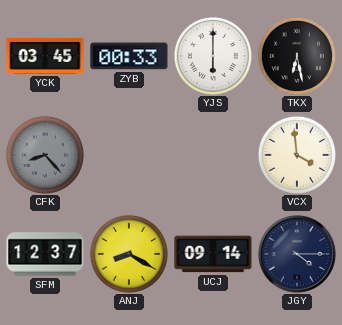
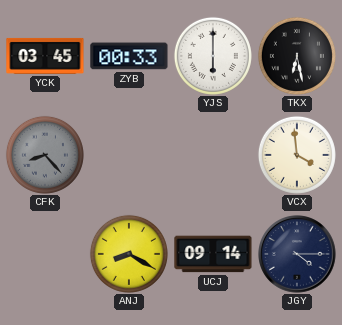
SFM: 12:37 -> none (45, 254)
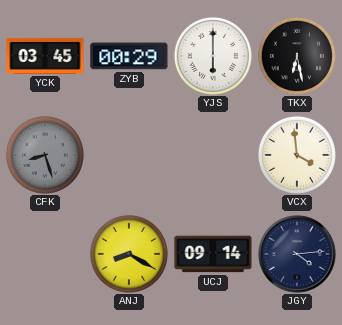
ZYB: 00:33 -> 00:29 (129, 56)
CFK: 8:23 -> 8:27 (45, 155)
JGY: 4:15 -> 4:14 (297, 254)
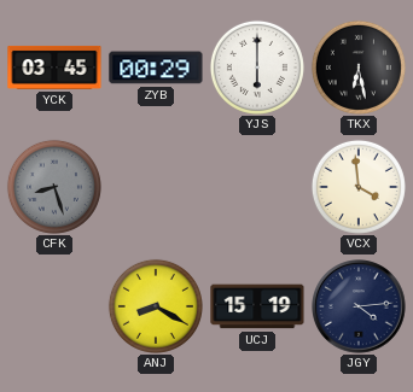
UCJ: 09:14 -> 15:19 (257, 306)
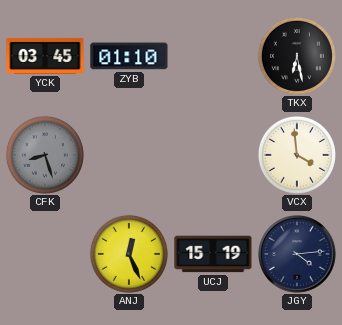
ZYB: 00:29 -> 01:10 (129, 56)
YJS: 6:00 -> none (257, 68)
ANJ: 8:20 -> 12:26 (129, 254)
